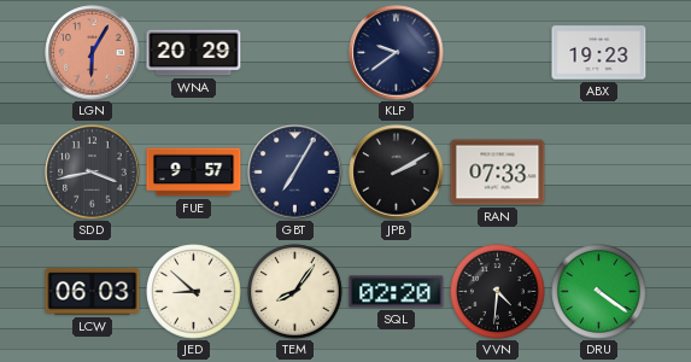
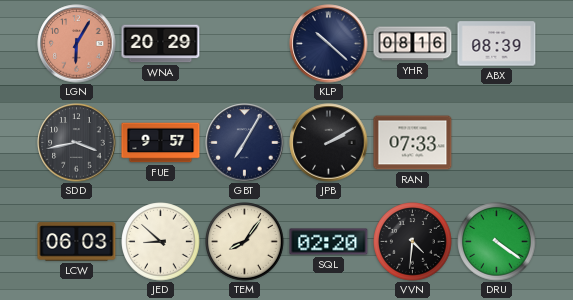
KLP: 9:39 -> 10:22 (329, 44)
YHR: none -> 08:16 (413, 44)
ABX: 19:23 -> 08:39 (497, 44)
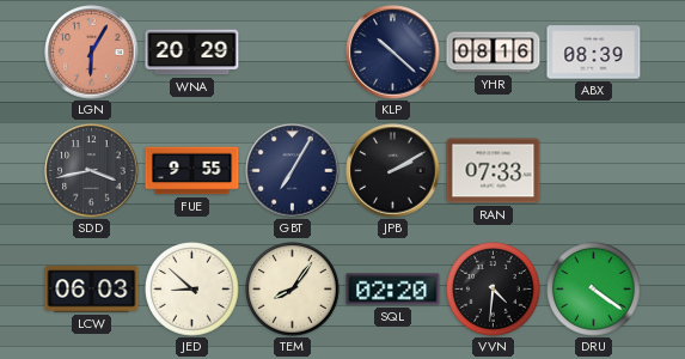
FUE: 9:57 -> 9:55 (192, 171)
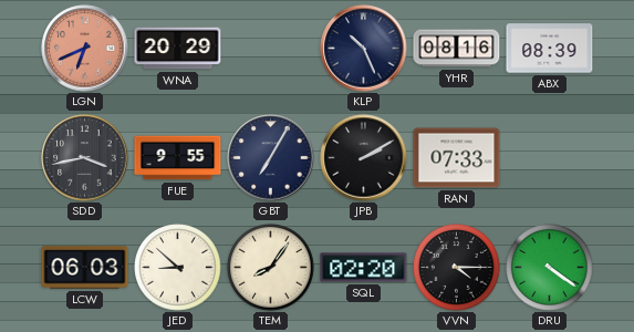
LGN: 6:05 -> 6:41 (85, 49)
KLP: 10:22 -> 10:26 (364, 49)
VVN: 4:31 -> 4:15 (457, 268)
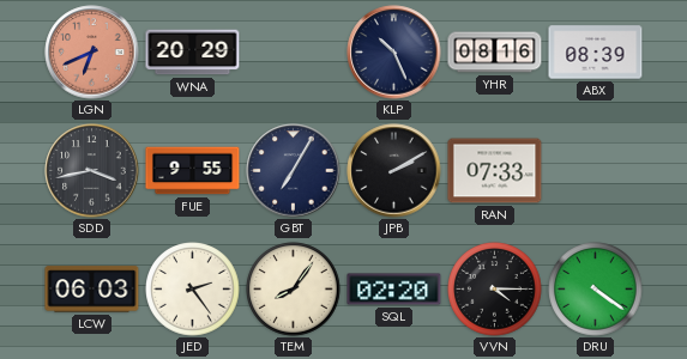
JED: 8:52 -> 2:24 (193, 290)
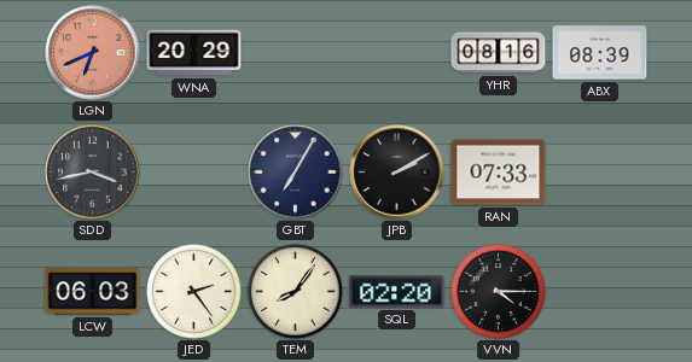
KLP: 10:26 -> none (394, 53)
FUE: 9:55 -> none (193, 171)
DRU: 4:21 -> none (596, 290)
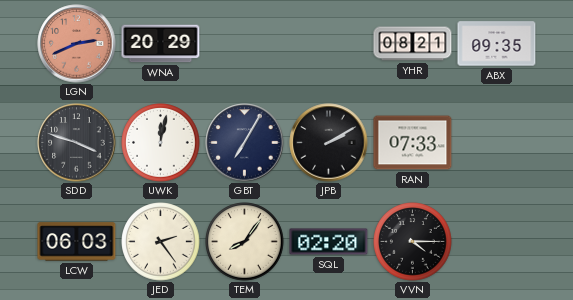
LGN: 6:41 -> 2:41 (77, 44)
YHR: 08:16 -> 08:21 (413, 44)
ABX: 08:39 -> 09:35 (497, 44)
SDD: 3:43 -> 3:48 (77, 143)
UWK: none -> 12:02 (161, 143)
